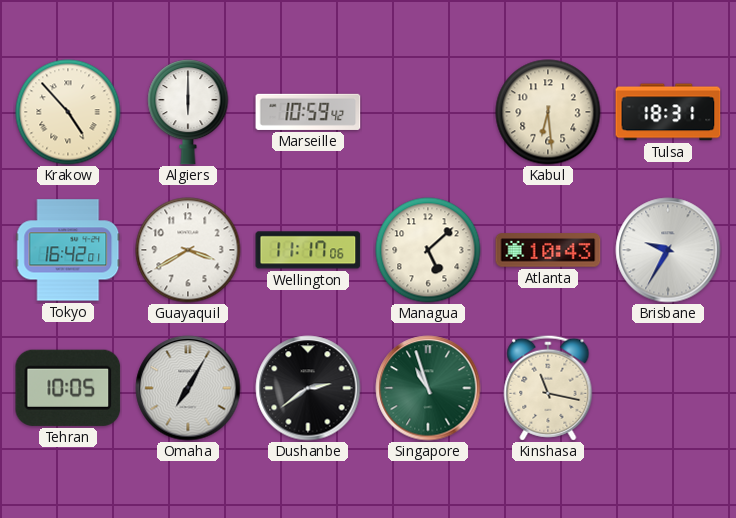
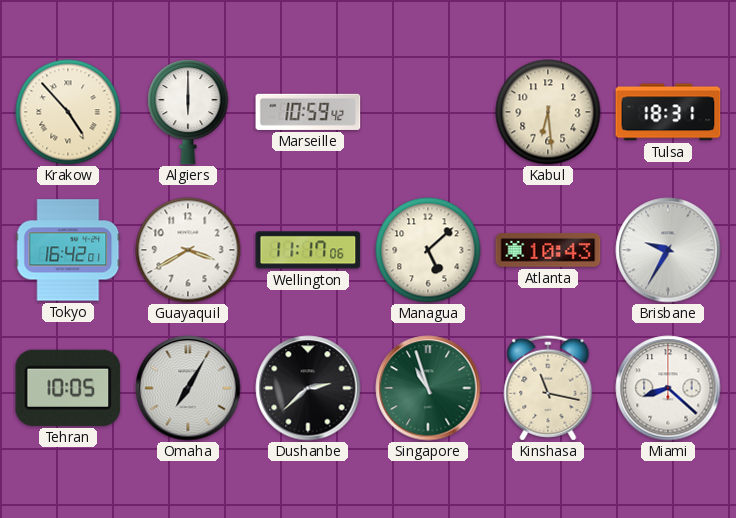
Dushanbe: 2:39 -> 2:38 (308, 388)
Miami: none -> 8:22 (668, 388)
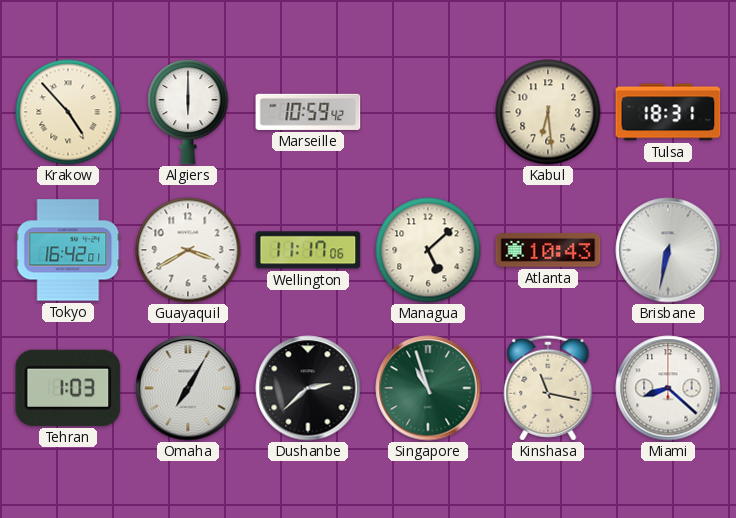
Brisbane: 9:35 -> 6:32 (668, 250)
Tehran: 10:05 -> 1:03 (68, 388)
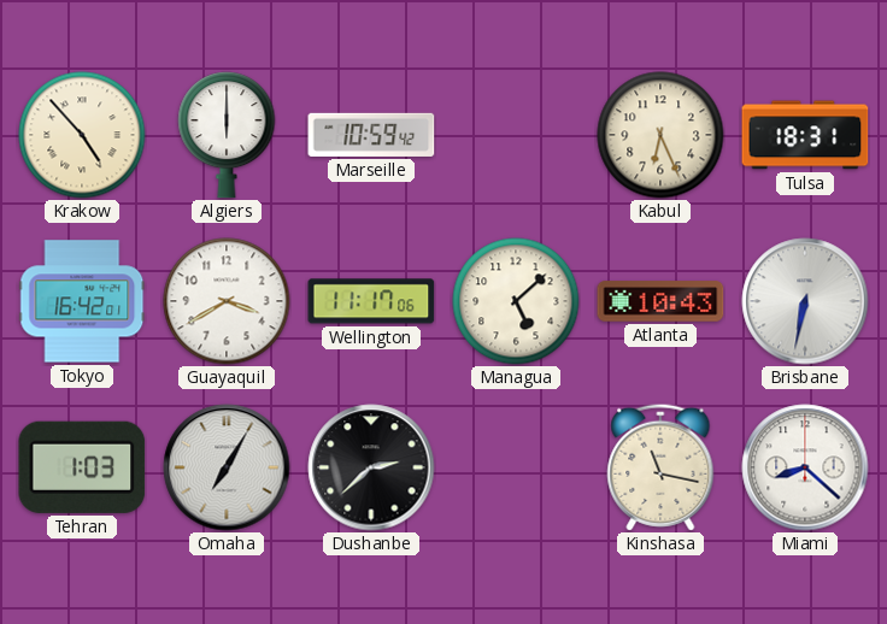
Kabul: 6:29 -> 6:26 (660, 135)
Singapore: 10:57 -> none (428, 388)
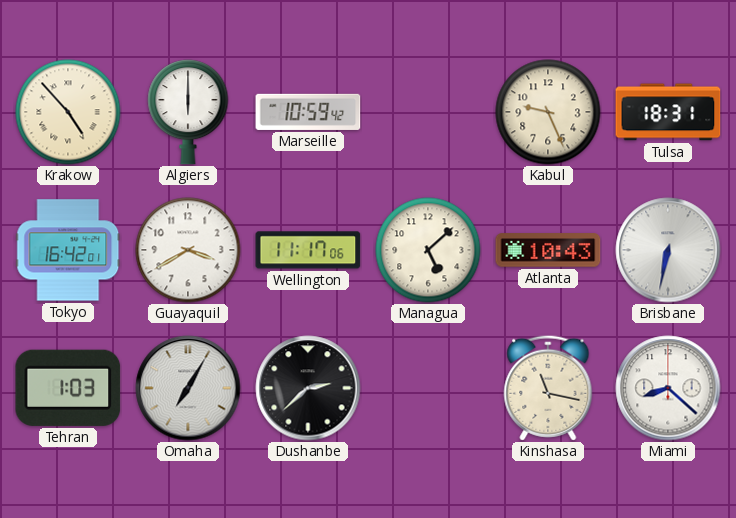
Kabul: 6:26 -> 9:26 (548, 112)
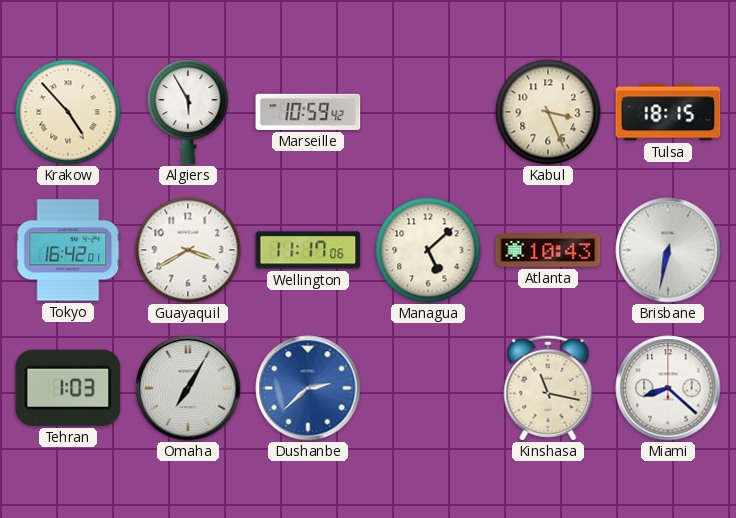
Algiers: 6:00 -> 5:55 (188, 112)
Kabul: 9:26 -> 3:26 (548, 112)
Tulsa: 18:31 -> 18:15 (668, 112)
Dushanbe dial: black -> blue (308, 388)
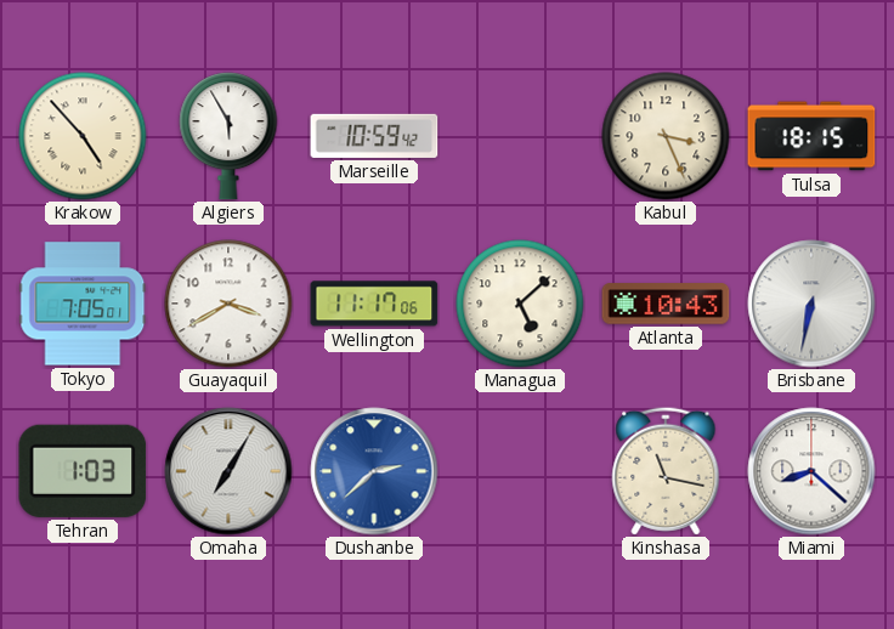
Tokyo: 16:42 -> 7:05 (83, 304)
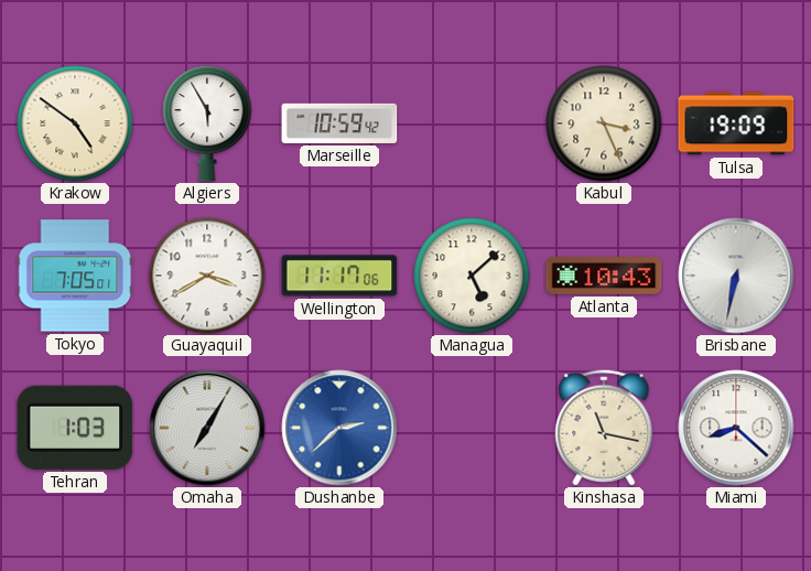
Krakow: 4:53 -> 4:51 (75, 123)
Tulsa: 18:15 -> 19:09 (736, 123)
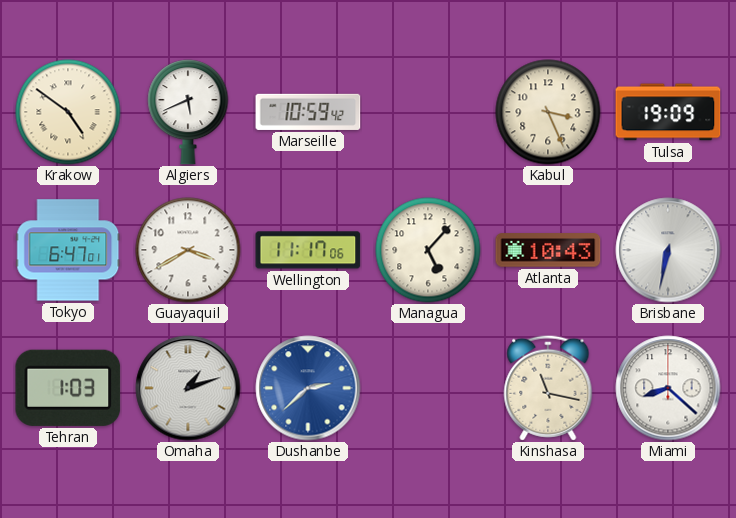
Algiers: 5:55 -> 5:41 (188, 112)
Tokyo: 7:05 -> 6:47 (68, 250)
Managua: 5:08 -> 5:07 (428, 250)
Omaha: 7:05 -> 1:12 (188, 388)
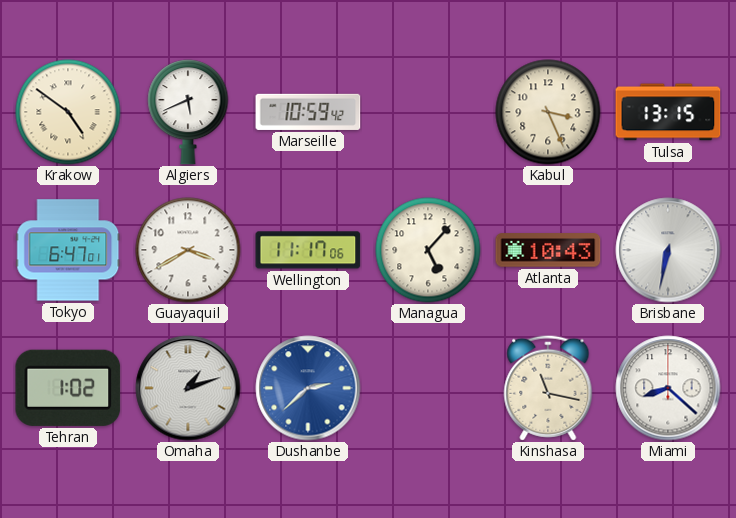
Tulsa: 19:09 -> 13:15 (668, 112)
Tehran: 1:03 -> 1:02 (68, 388)
